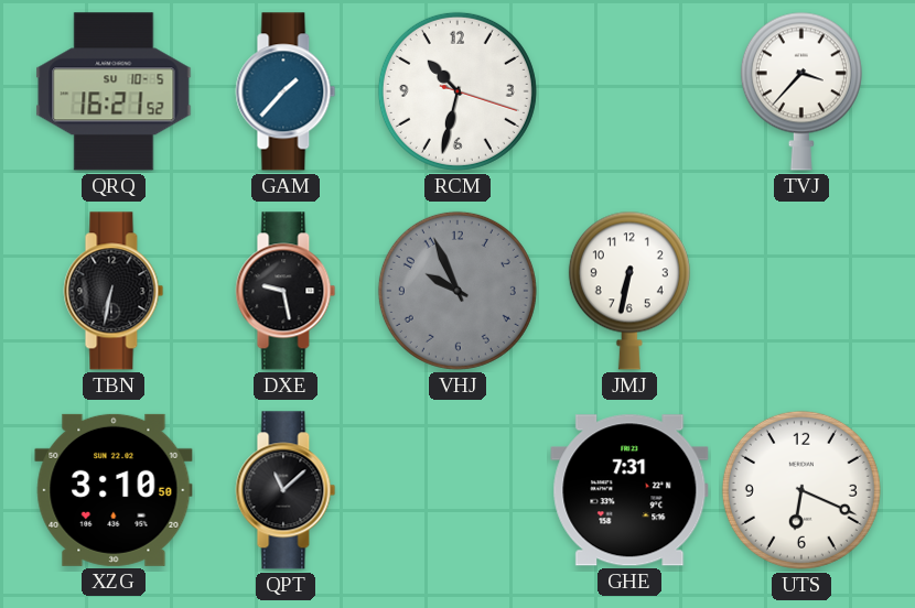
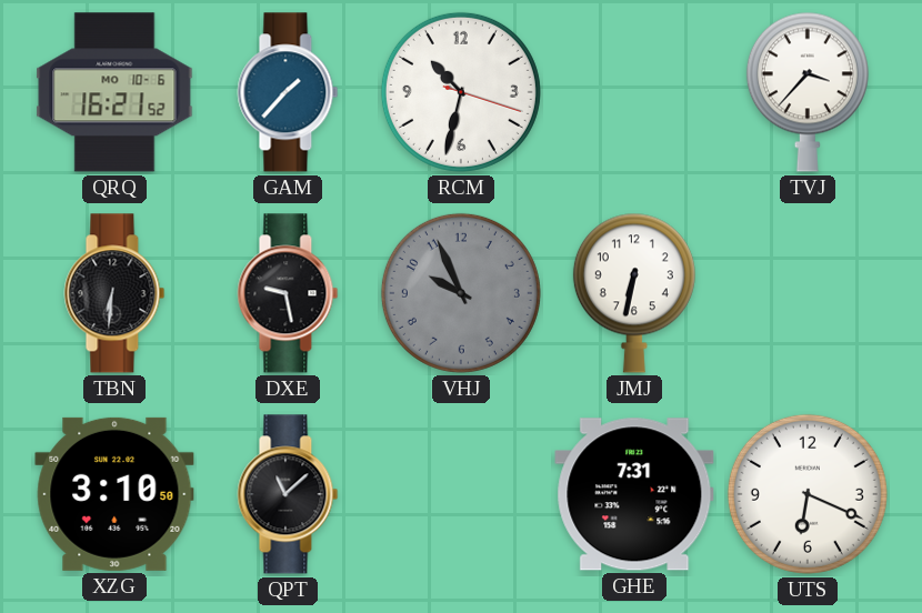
QRQ date: SU 10-5 -> MO 10-6 (114, 92)
TBN: 6:32 -> 6:31 (114, 293)
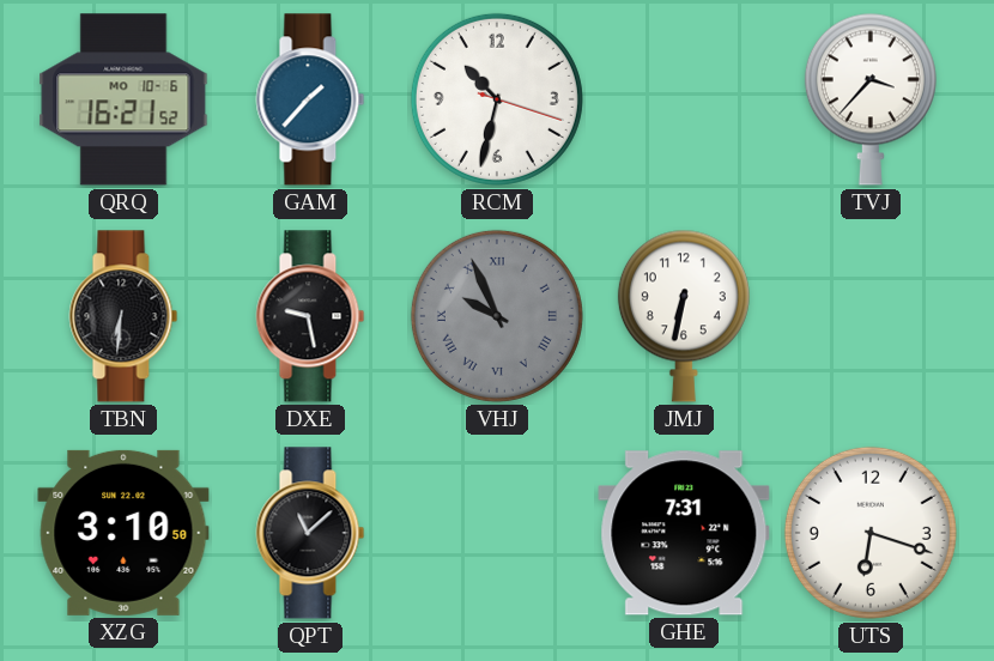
VHJ numerals: Arabic -> Roman (497, 316)
UTS: 6:19 -> 6:18 (871, 533)
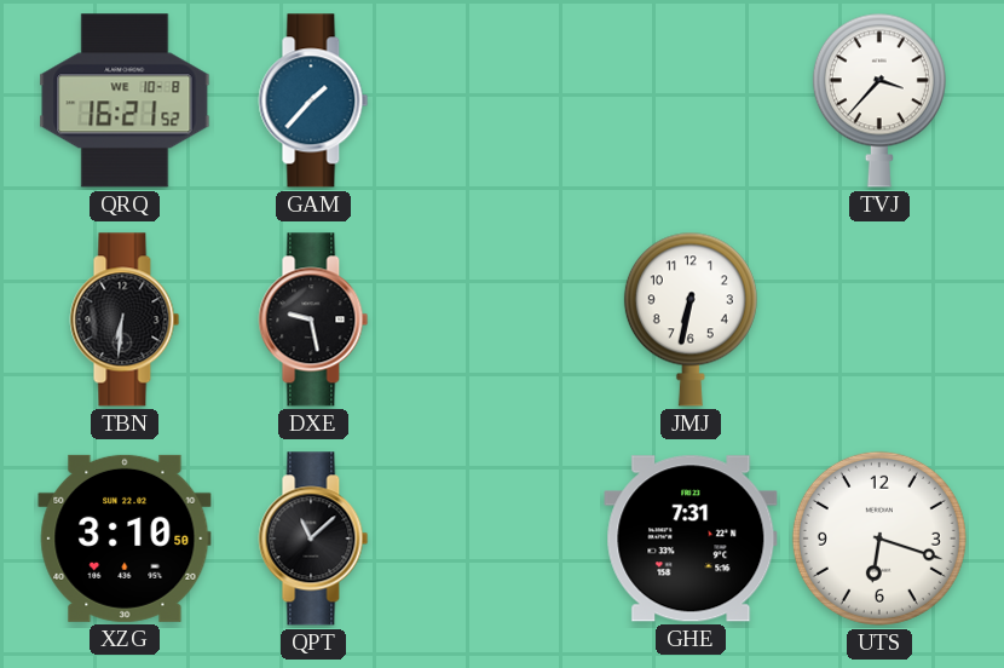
QRQ date: MO 10-6 -> WE 10-8 (125, 100)
RCM: 10:32 -> none (497, 99)
VHJ: 9:56 -> none (497, 316)
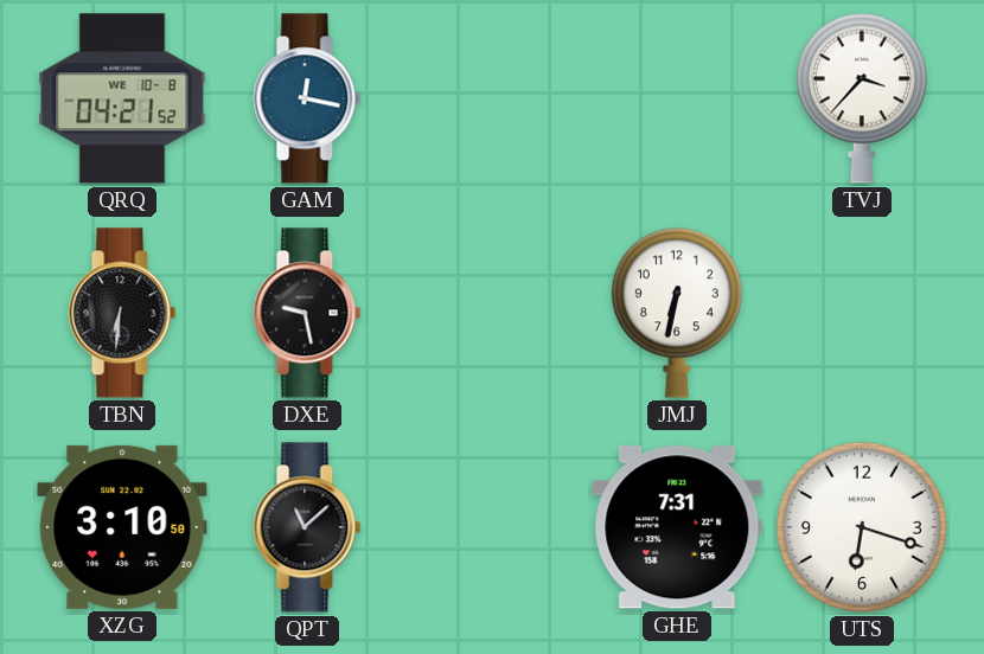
QRQ: 16:21 -> 04:21 (122, 98)
GAM: 1:37 -> 12:17 (307, 98)
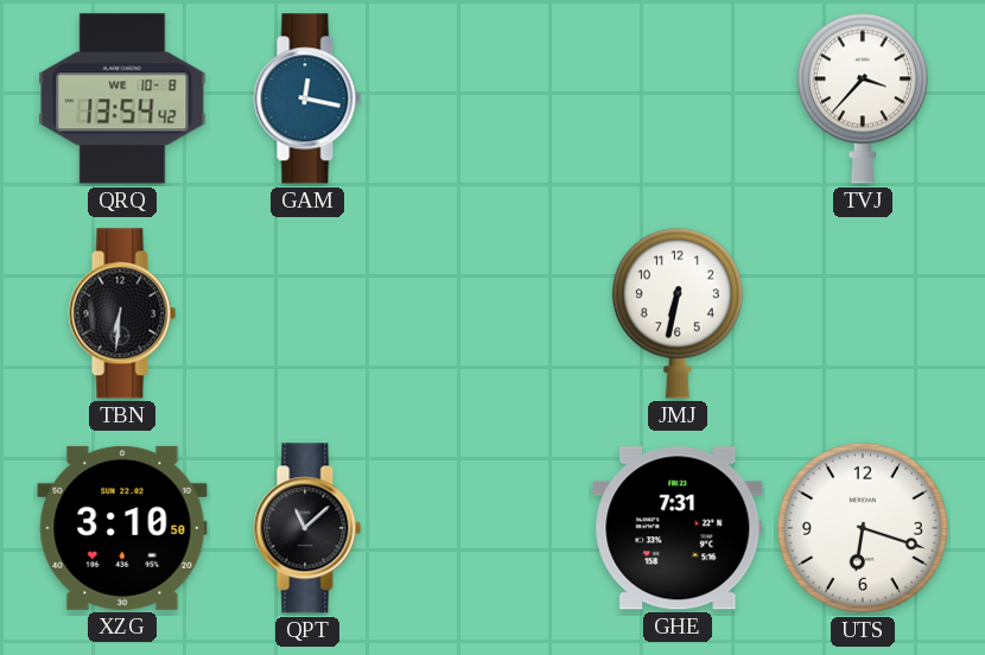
QRQ: 04:21 -> 13:54 (122, 98)
DXE: 9:28 -> none (307, 313)
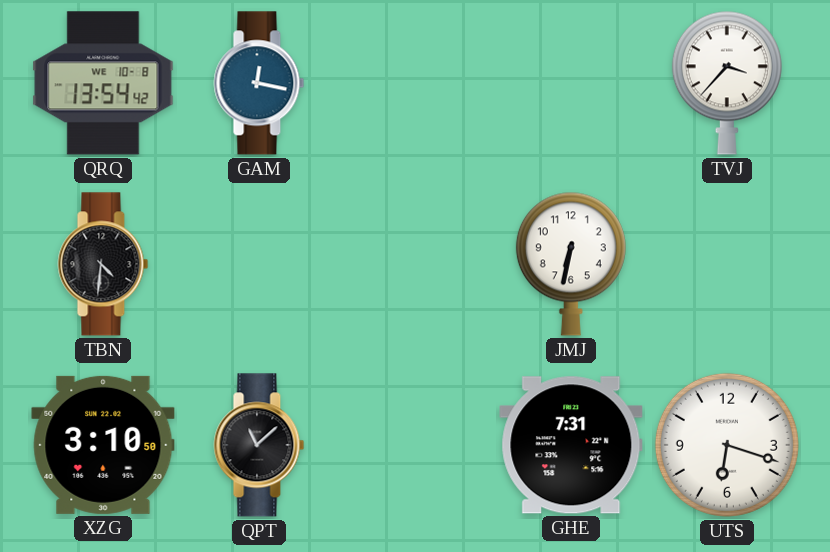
TBN: 6:31 -> 4:31 (103, 264)
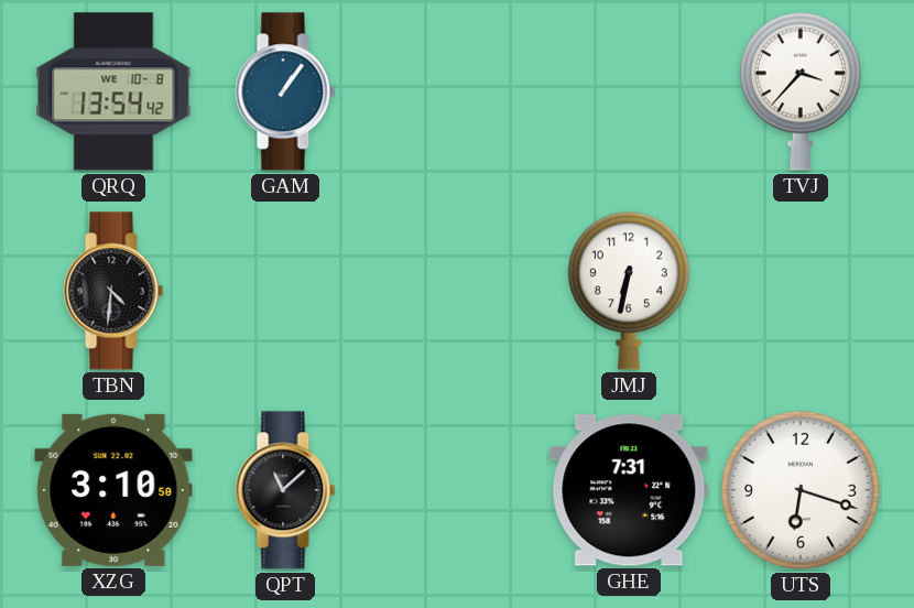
GAM: 12:17 -> 1:06 (285, 91)
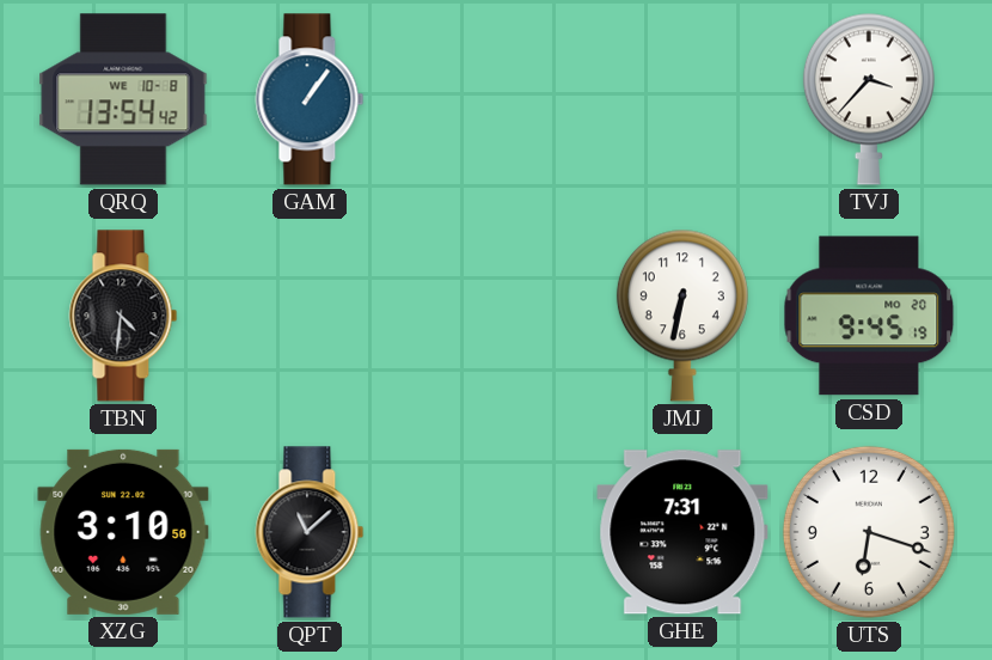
CSD: none -> 9:45 (869, 316)
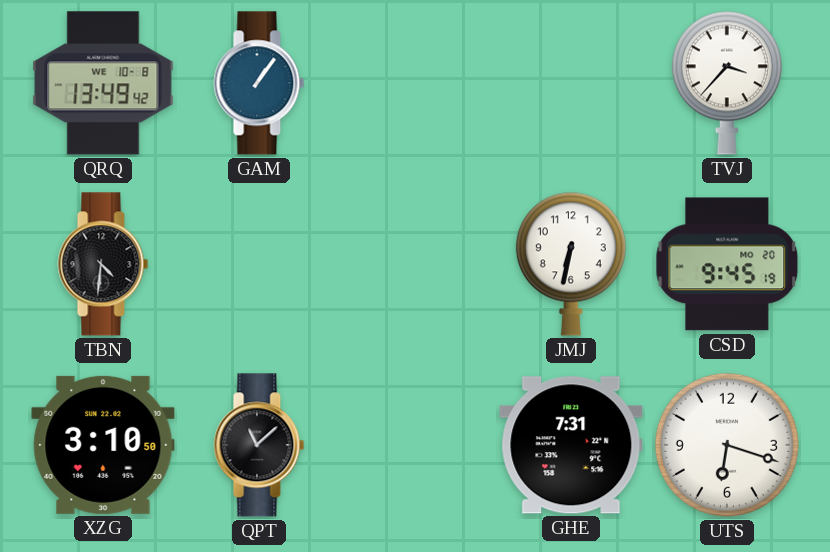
QRQ: 13:54 -> 13:49 (103, 83)
